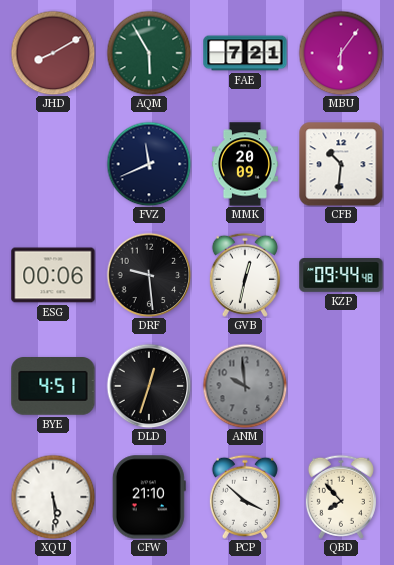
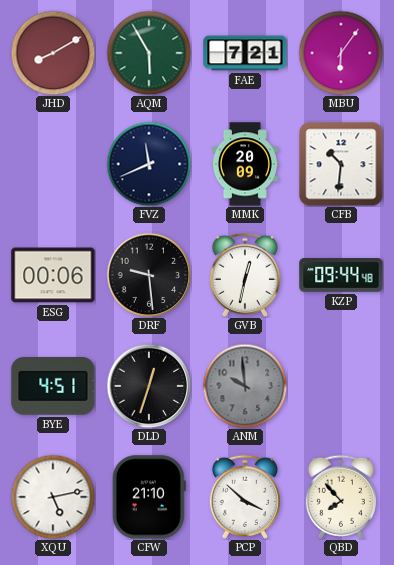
XQU: 5:29 -> 5:13 (53, 497)
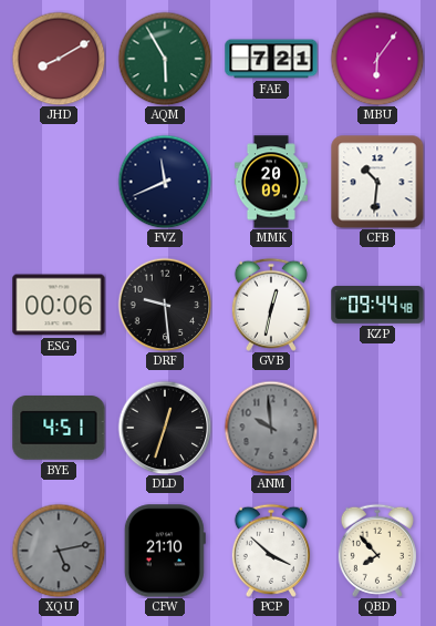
XQU dial: white -> grey (59, 551)
